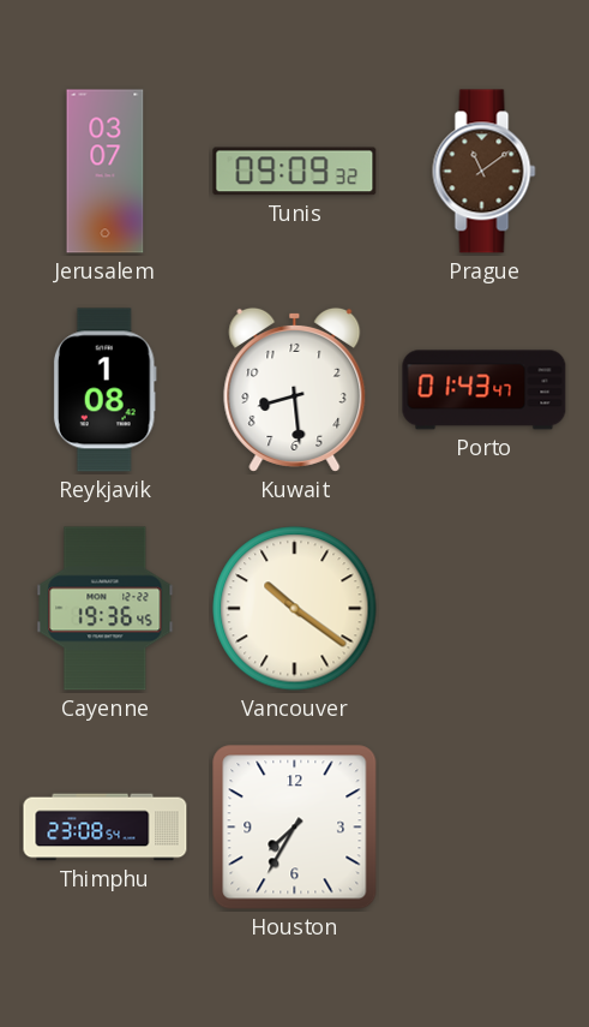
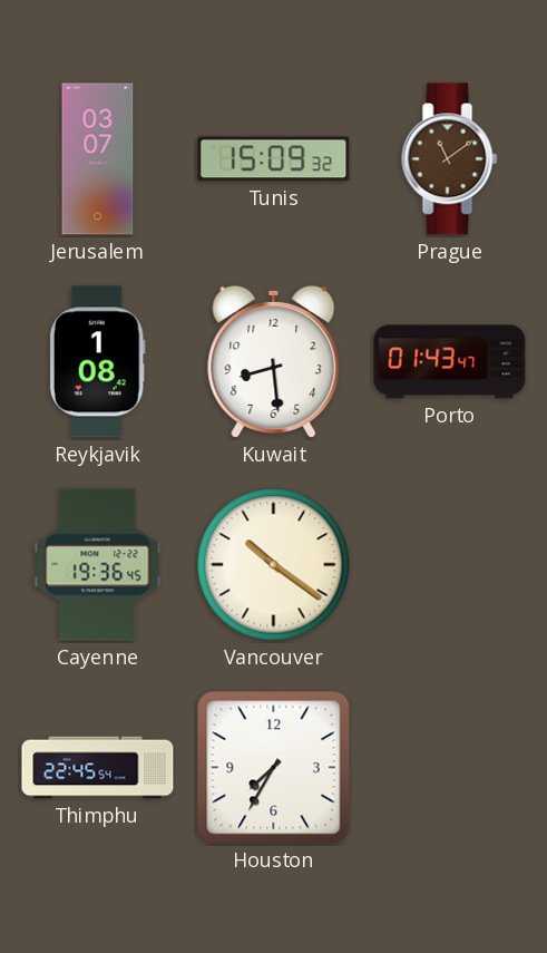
Tunis: 09:09 -> 15:09 (274, 159)
Thimphu: 23:08 -> 22:45 (98, 768)
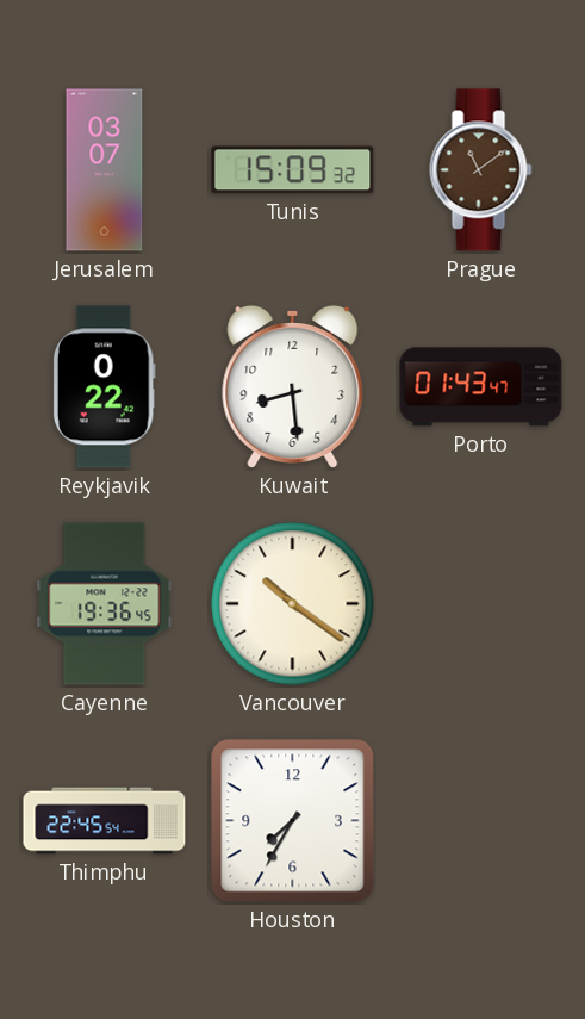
Reykjavik: 1:08 -> 0:22 (104, 387)
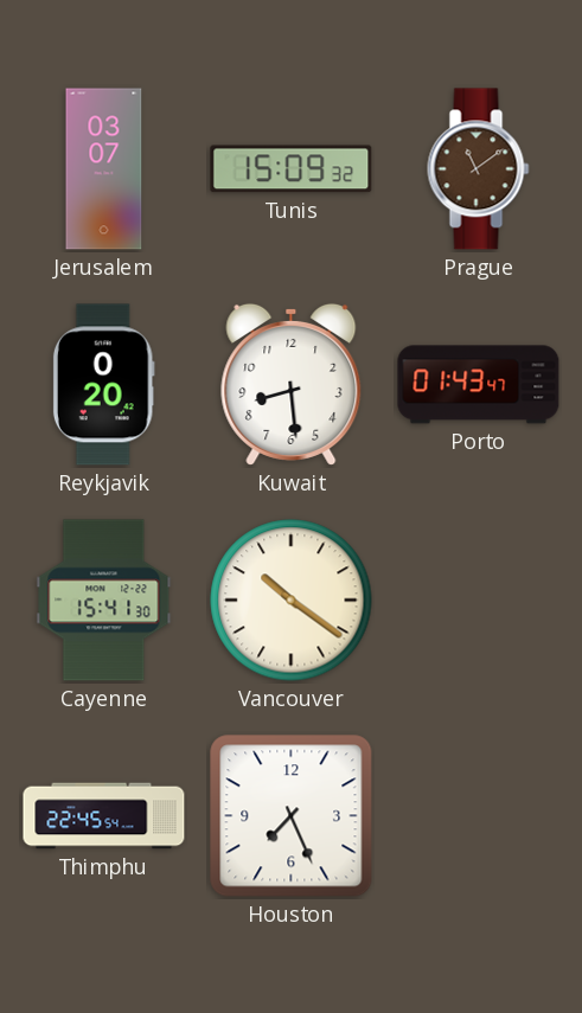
Reykjavik: 0:22 -> 0:20 (103, 385)
Cayenne: 19:36 -> 15:41 (104, 601)
Houston: 7:35 -> 7:26 (292, 816)
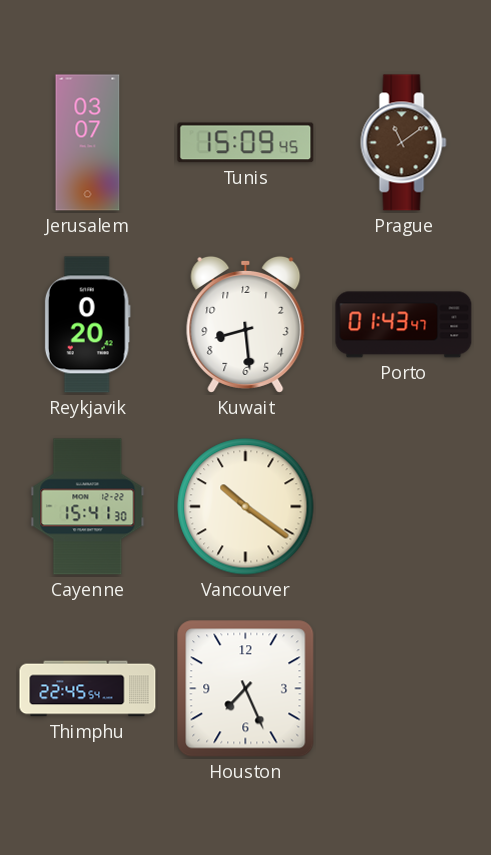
Tunis: 15:09:32 -> 15:09:45 (246, 143)
